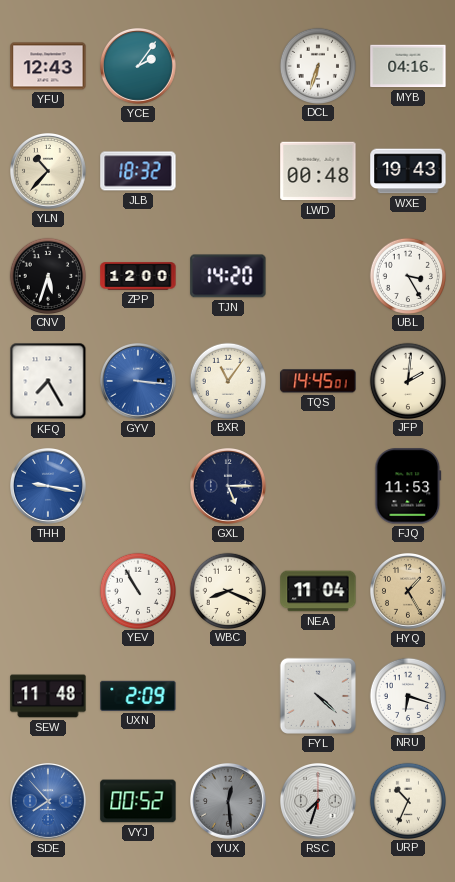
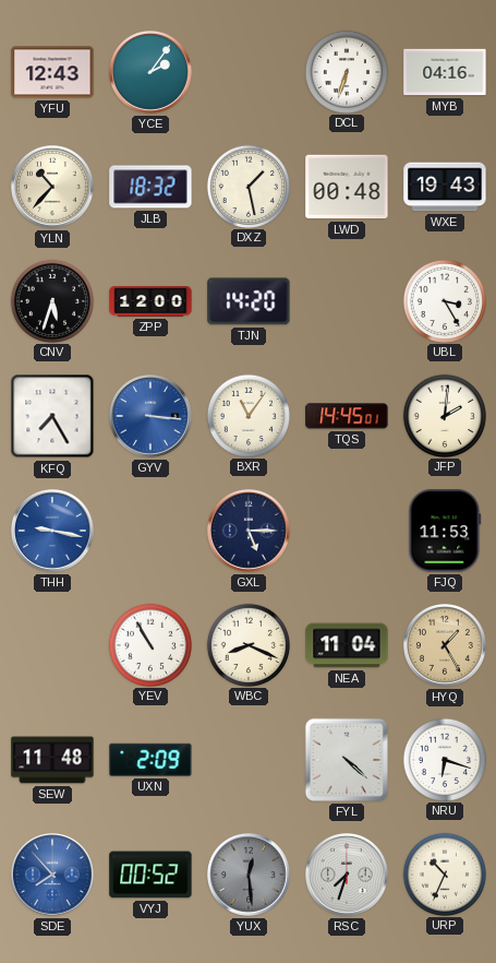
DXZ: none -> 1:28 (247, 186)
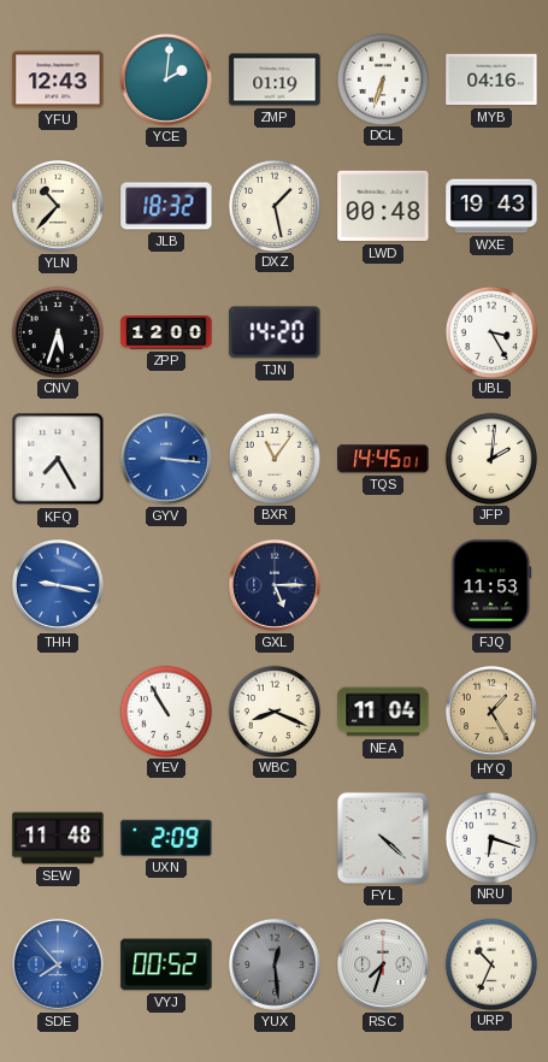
YCE: 2:06 -> 2:01 (167, 81)
ZMP: none -> 01:19 (275, 79)
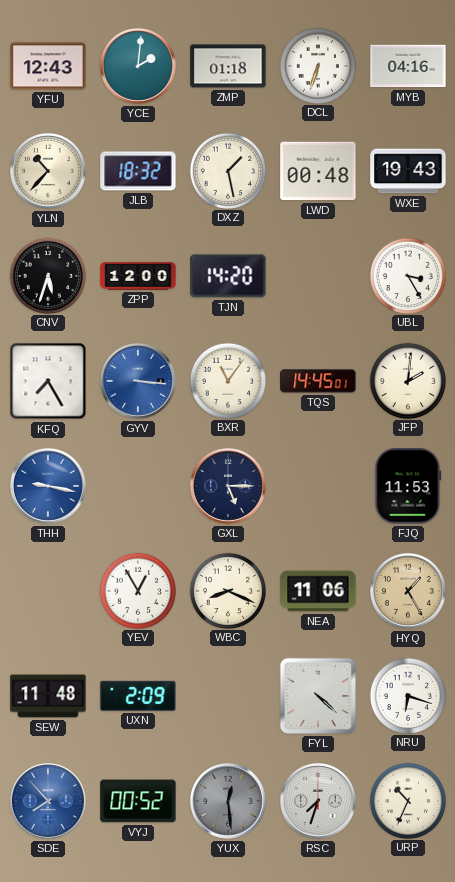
ZMP: 01:19 -> 01:18 (228, 66)
YEV: 10:55 -> 12:55 (137, 590)
NEA: 11:04 -> 11:06 (318, 591)
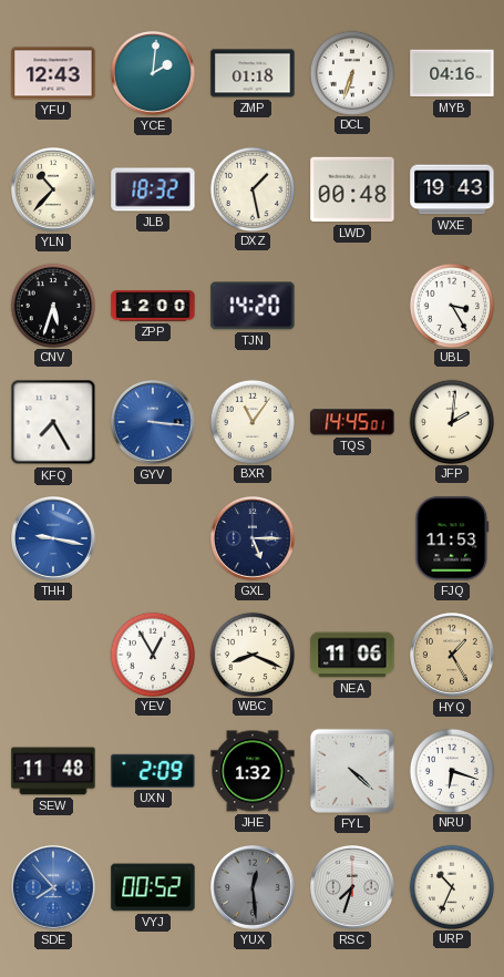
JHE: none -> 1:32 (253, 771)
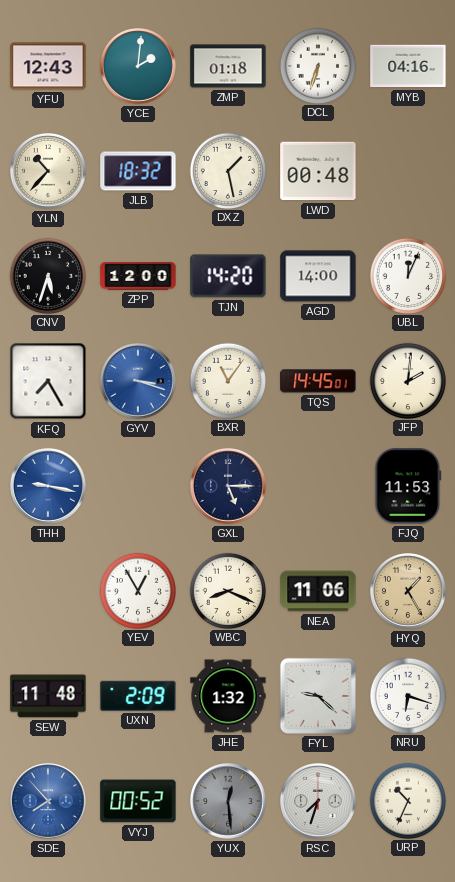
WXE: 19:43 -> none (452, 189)
AGD: none -> 14:00 (318, 276)
UBL: 3:25 -> 12:04 (407, 275)
GYV: 3:16 -> 3:18 (139, 382)
FYL: 4:22 -> 9:22 (318, 696)
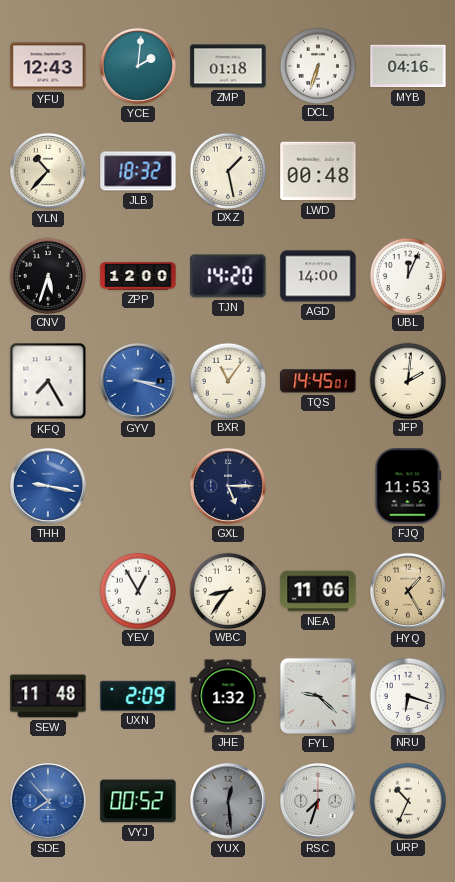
WBC: 8:19 -> 8:36 (227, 590)
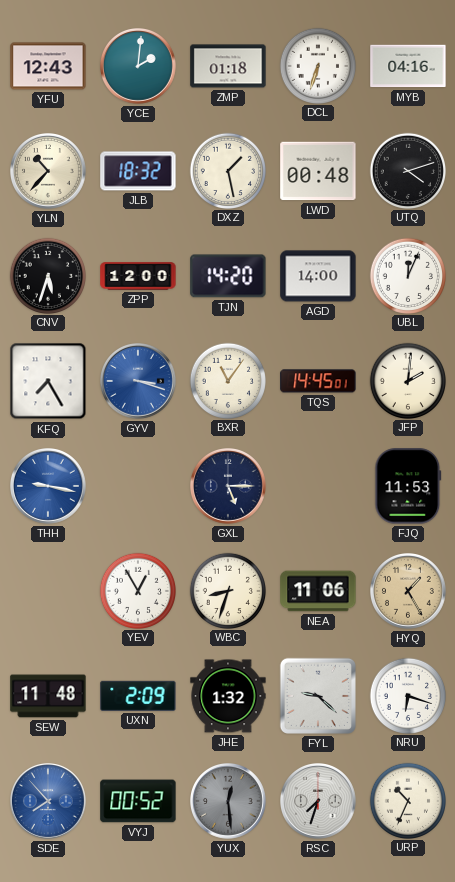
UTQ: none -> 4:12 (407, 170)
WBC: 8:36 -> 8:33 (227, 590)
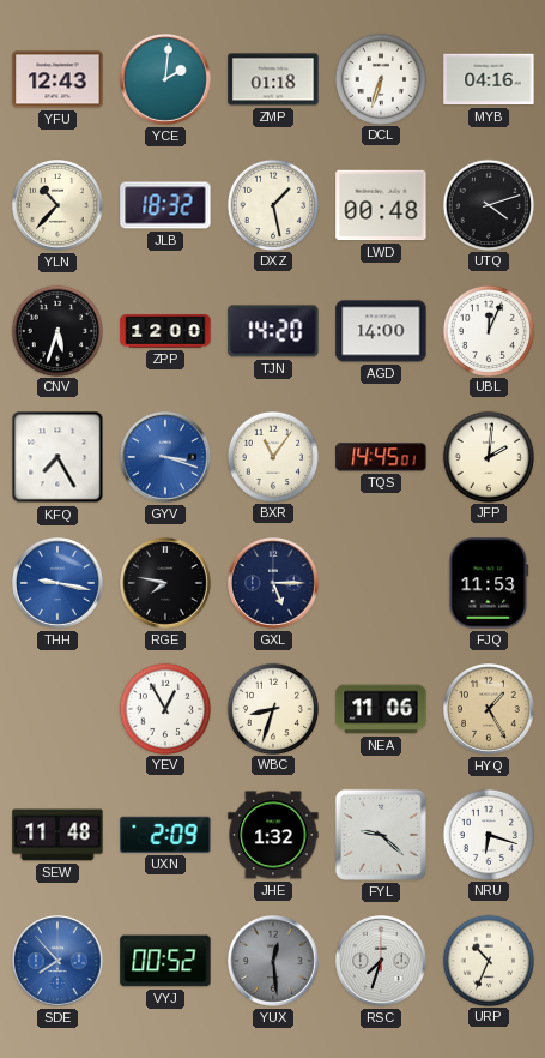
RGE: none -> 7:47 (166, 584)
